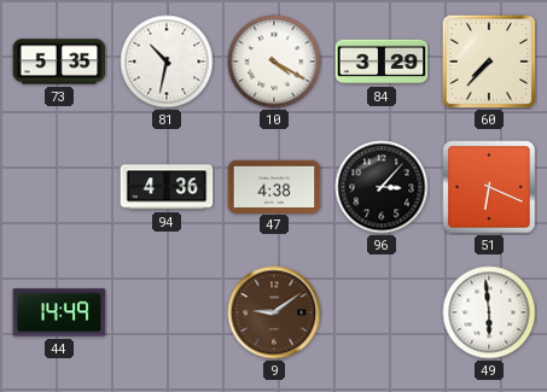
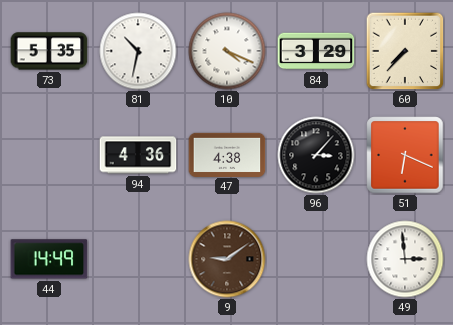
10: 4:20 -> 4:19 (227, 51)
49: 5:59 -> 2:59 (405, 259)
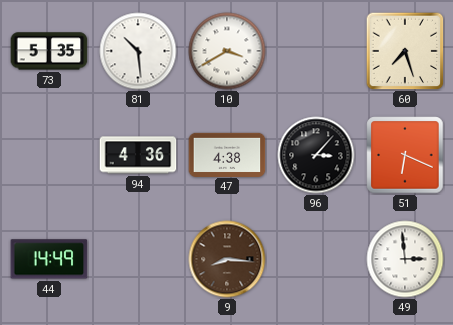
81: 10:32 -> 10:29 (138, 51)
10: 4:19 -> 3:40 (227, 51)
84: 3:29 -> none (316, 51)
60: 7:37 -> 7:27 (405, 51)
9: 9:09 -> 8:16 (227, 259)
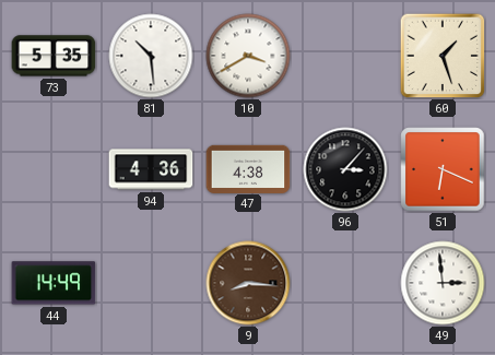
60: 7:27 -> 1:27 (443, 56)
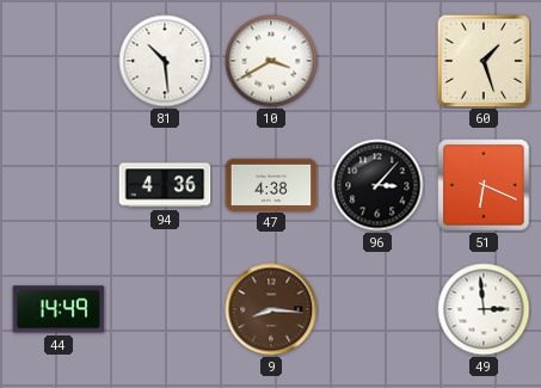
73: 5:35 -> none (54, 56)
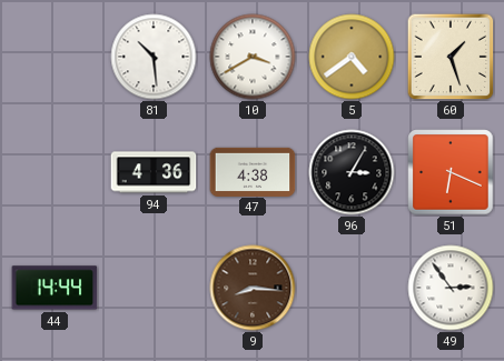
5: none -> 4:39 (352, 57)
96: 3:07 -> 3:05 (352, 172)
44: 14:49 -> 14:44 (55, 288)
49: 2:59 -> 2:54 (451, 288)
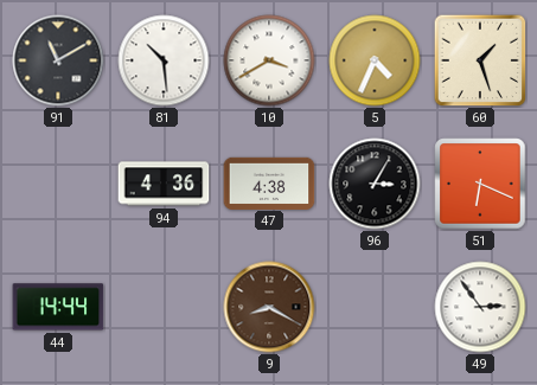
91: none -> 11:10 (58, 60)
5: 4:39 -> 4:34 (375, 60)
9: 8:16 -> 8:20 (269, 307)
